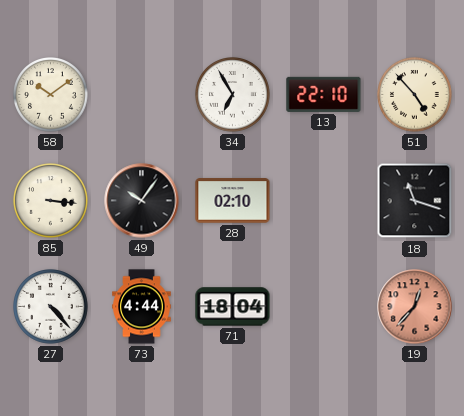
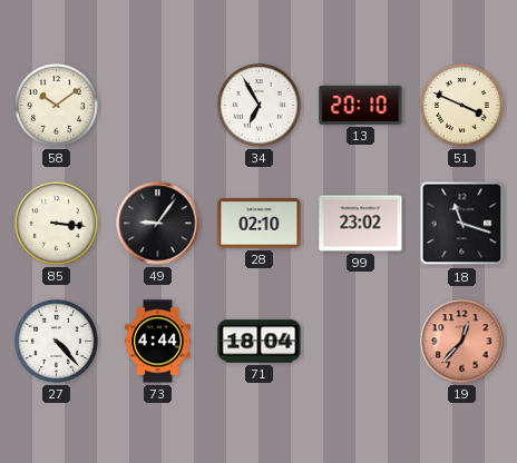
13: 22:10 -> 20:10 (361, 105)
51: 4:53 -> 3:49 (462, 106)
49: 10:06 -> 9:06 (158, 224)
99: none -> 23:02 (361, 224)
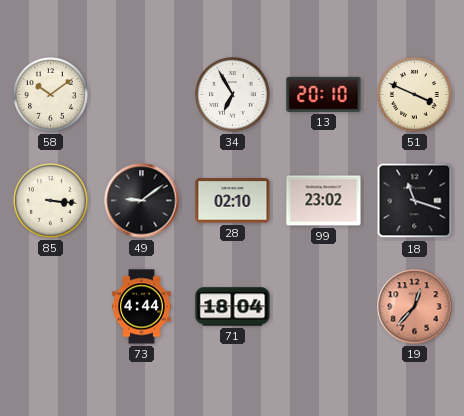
49: 9:06 -> 9:09 (142, 201)
27: 4:23 -> none (57, 342)
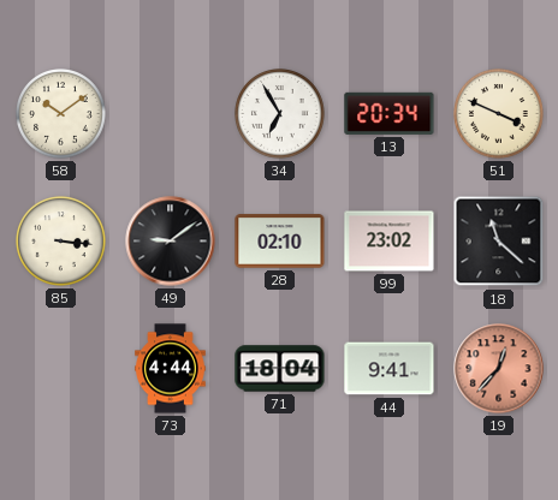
13: 20:10 -> 20:34 (390, 113)
18: 11:18 -> 11:22 (499, 242)
44: none -> 9:41 (390, 369)
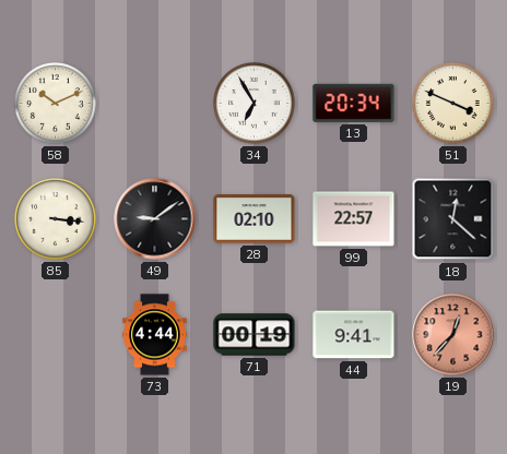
58: 10:09 -> 10:11 (56, 104)
99: 23:02 -> 22:57 (354, 219)
18: 11:22 -> 12:22 (453, 219)
71: 18:04 -> 00:19 (255, 335)
